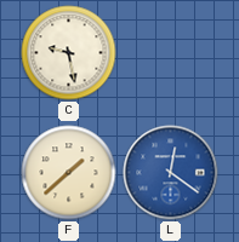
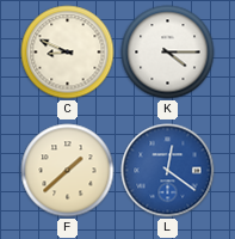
C: 9:28 -> 8:49 (68, 53)
K: none -> 4:15 (168, 53)
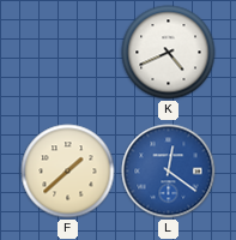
C: 8:49 -> none (68, 53)
K: 4:15 -> 4:41 (169, 53)
